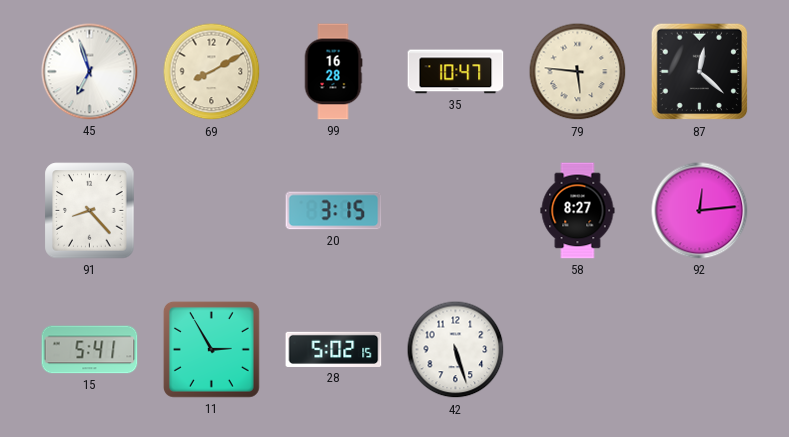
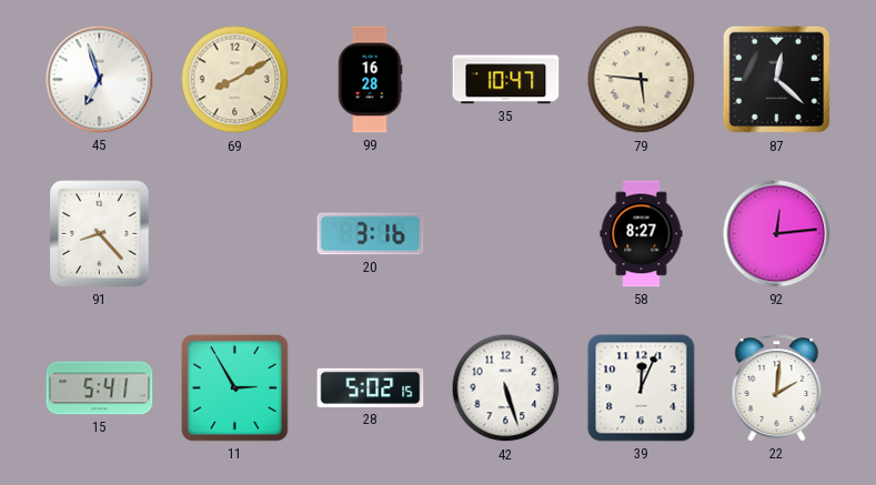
20: 3:15 -> 3:16 (371, 234)
39: none -> 12:04 (642, 388)
22: none -> 2:01 (777, 388)
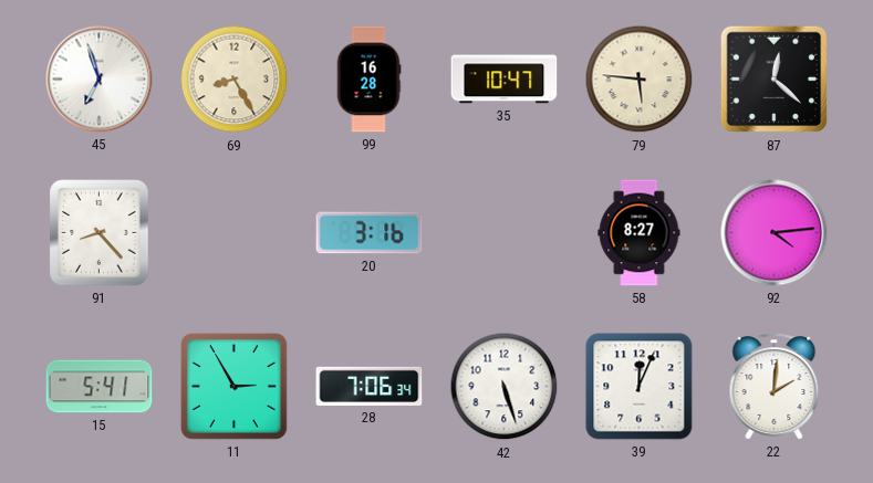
69: 8:10 -> 8:25 (235, 80)
92: 12:14 -> 4:14 (775, 233)
28: 5:02 -> 7:06 (370, 386)
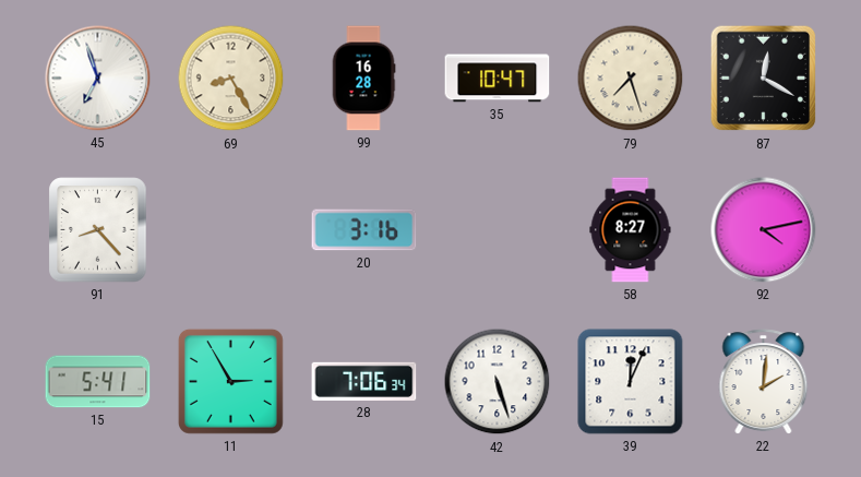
79: 5:46 -> 7:27 (631, 79)
87: 12:22 -> 12:20 (764, 79)
92: 4:14 -> 4:13 (764, 230)
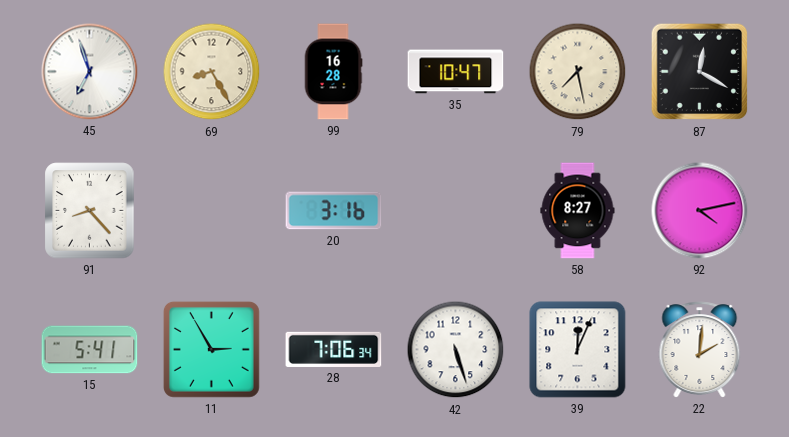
79: 7:27 -> 7:28 (578, 72)
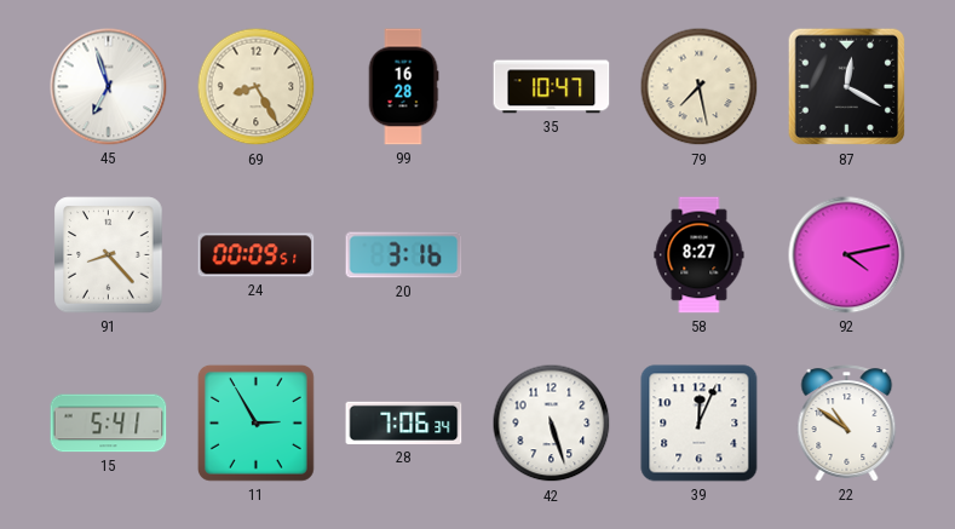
24: none -> 00:09 (257, 255)
22: 2:01 -> 10:51 (847, 424)
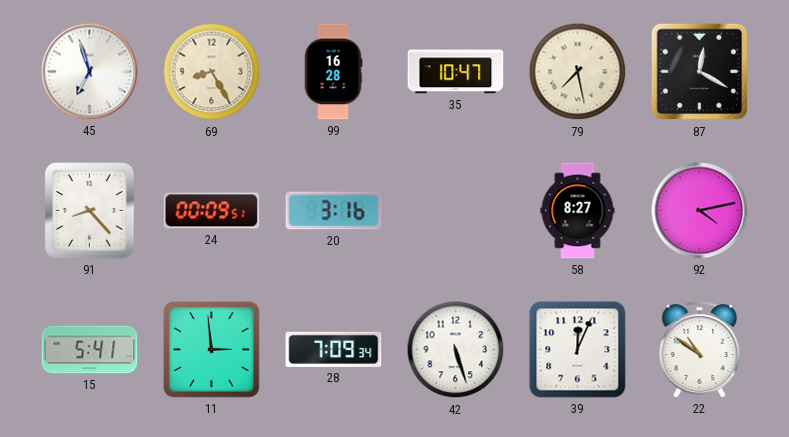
11: 2:55 -> 2:59 (211, 349)
28: 7:06 -> 7:09 (334, 349)
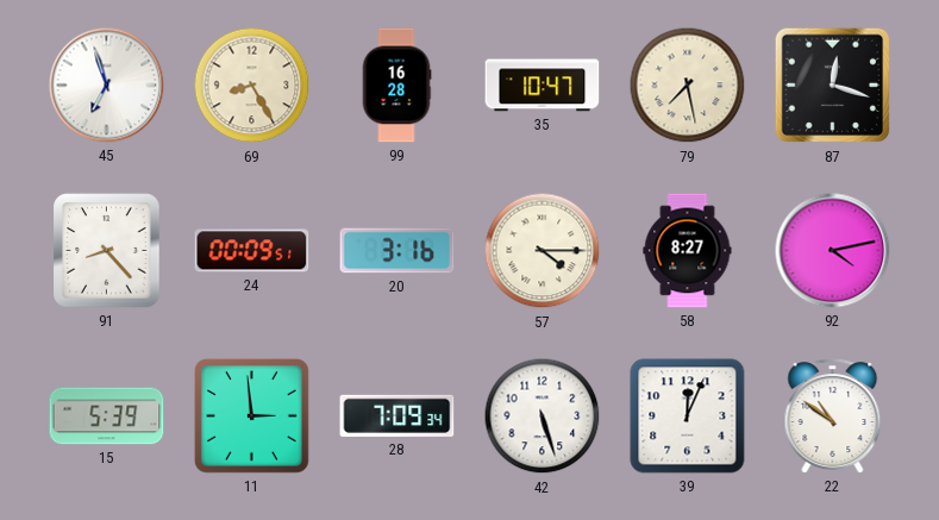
87: 12:20 -> 12:18 (833, 86)
57: none -> 4:15 (543, 251)
15: 5:41 -> 5:39 (107, 416)
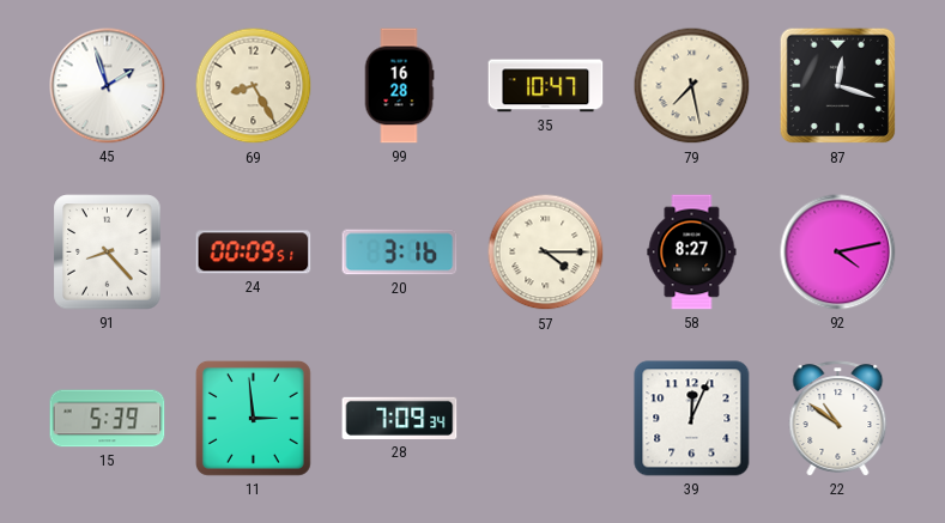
45: 6:57 -> 1:57 (108, 86)
42: 5:27 -> none (543, 416)
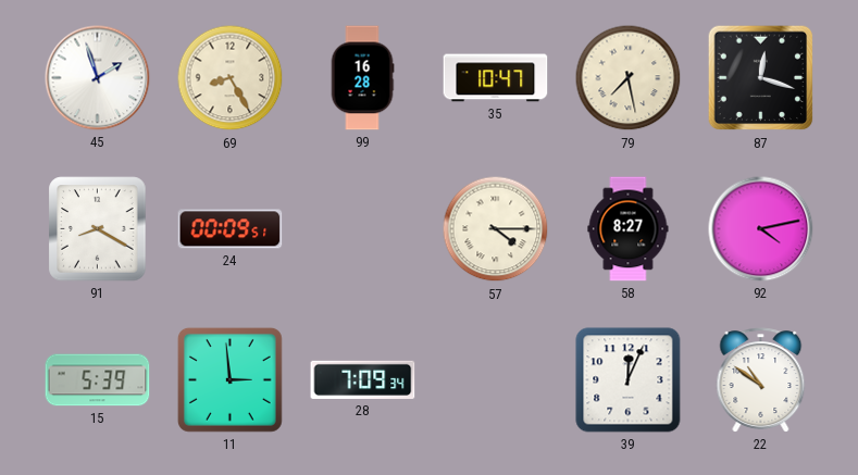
91: 8:23 -> 8:20 (98, 229)
20: 3:16 -> none (400, 253)
